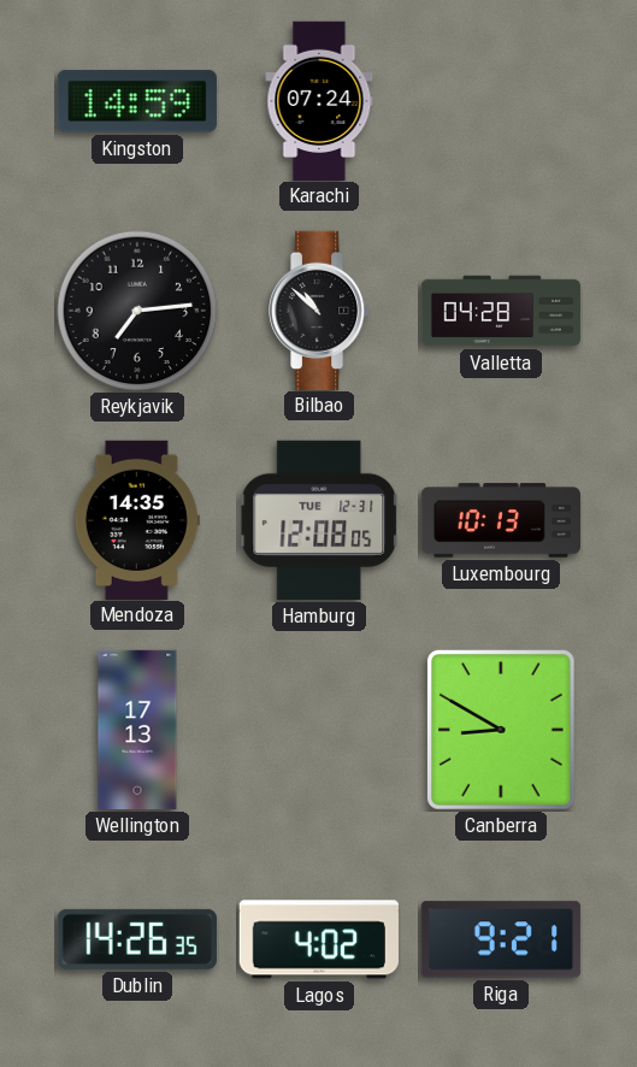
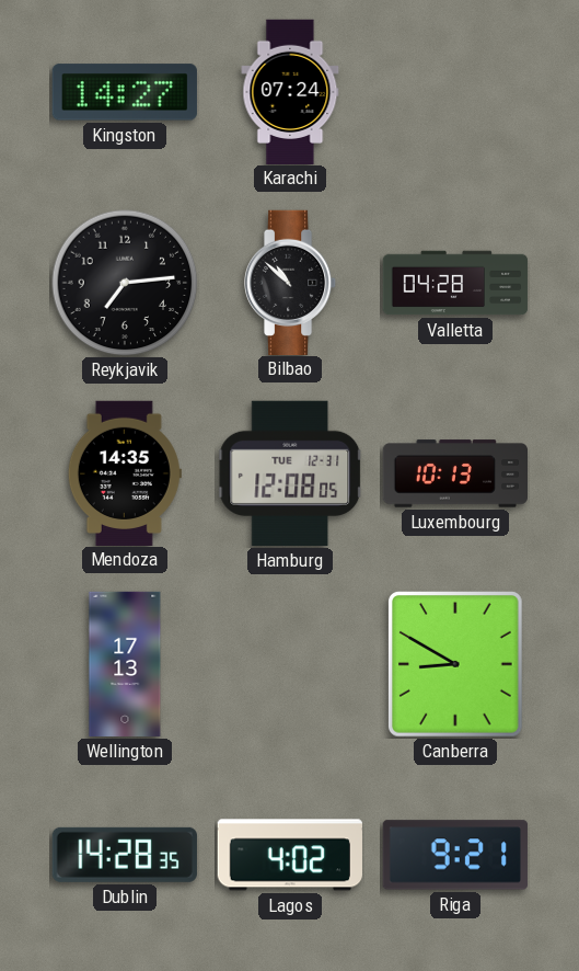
Kingston: 14:59 -> 14:27 (125, 92)
Dublin: 14:26 -> 14:28 (125, 855)
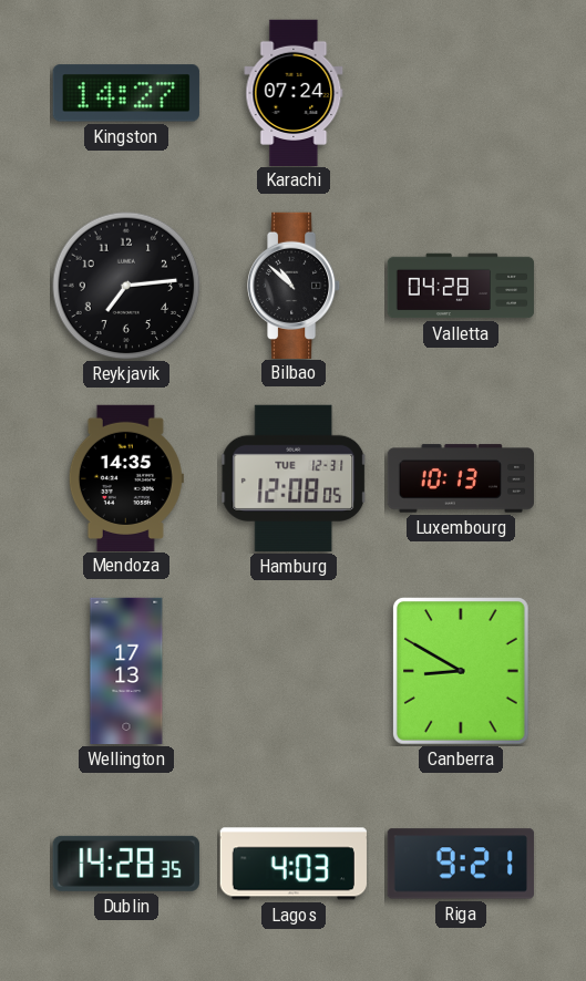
Lagos: 4:02 -> 4:03 (294, 864)
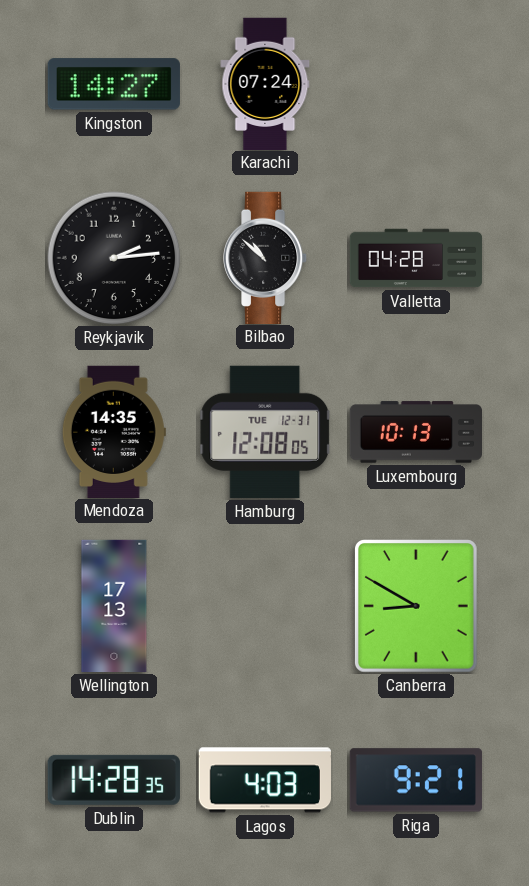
Reykjavik: 7:14 -> 2:14 (114, 258)
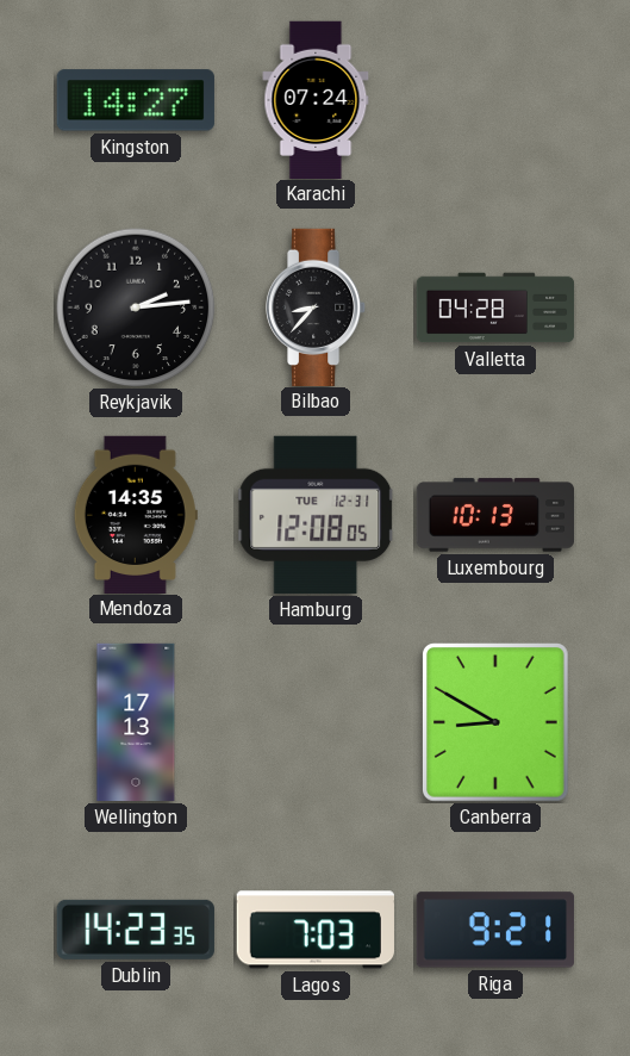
Bilbao: 10:52 -> 8:37 (317, 306)
Dublin: 14:28 -> 14:23 (136, 930)
Lagos: 4:03 -> 7:03 (316, 930)
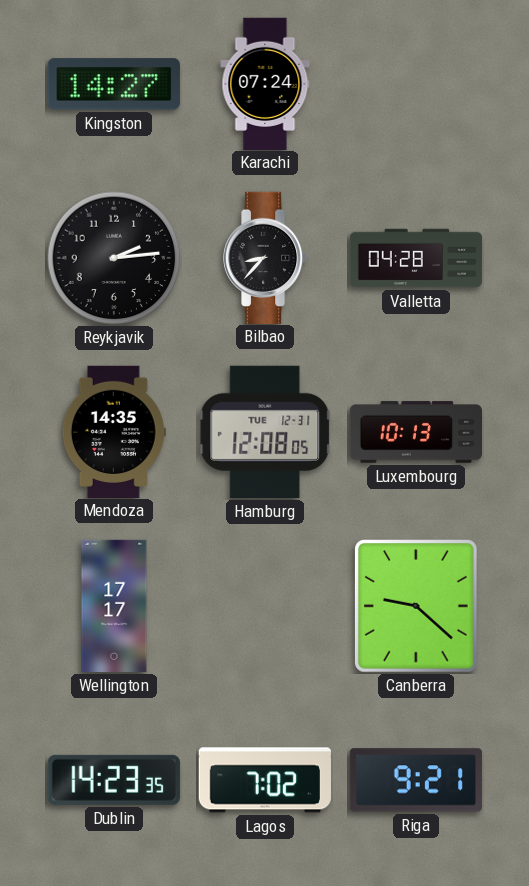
Wellington: 17:13 -> 17:17 (114, 606)
Canberra: 8:50 -> 9:22 (417, 607)
Lagos: 7:03 -> 7:02 (265, 780)
